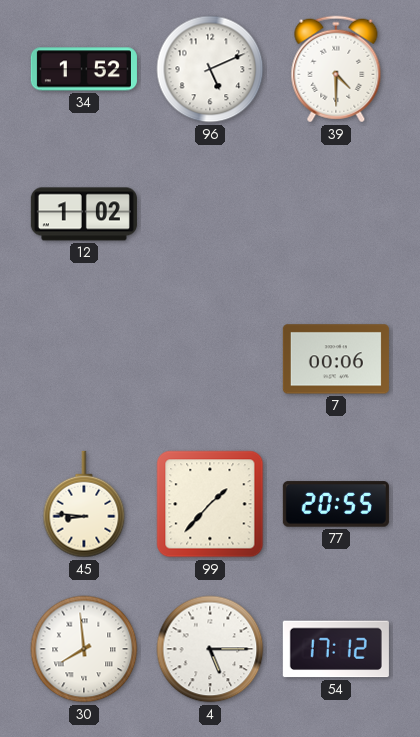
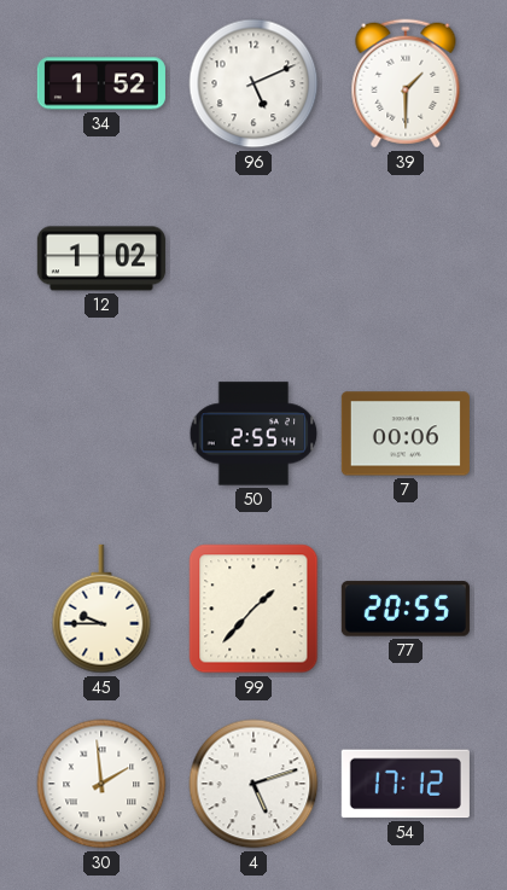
39: 4:30 -> 1:30 (406, 83)
50: none -> 2:55 (253, 434)
45: 8:46 -> 9:45 (101, 609)
30: 7:59 -> 1:59 (101, 784)
4: 5:15 -> 5:12 (253, 784)
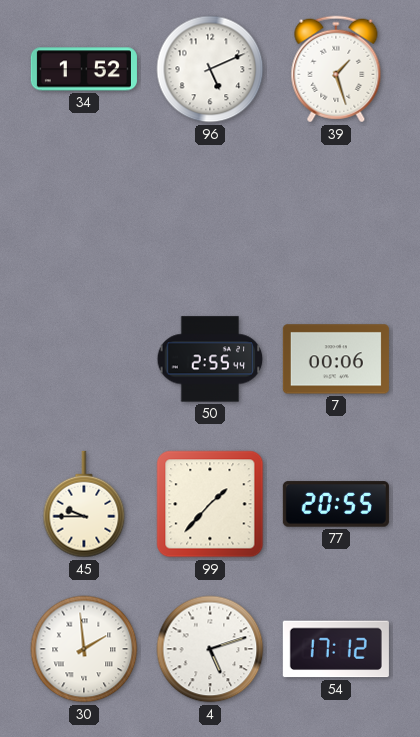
39: 1:30 -> 1:27 (336, 69)
12: 1:02 -> none (101, 258)
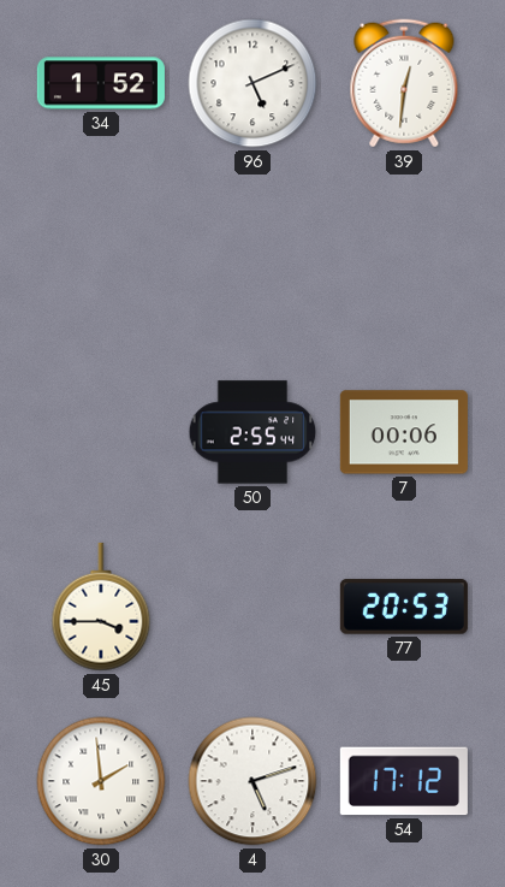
39: 1:27 -> 12:31 (404, 83)
45: 9:45 -> 3:45 (101, 607)
99: 1:37 -> none (210, 504)
77: 20:55 -> 20:53 (404, 607)
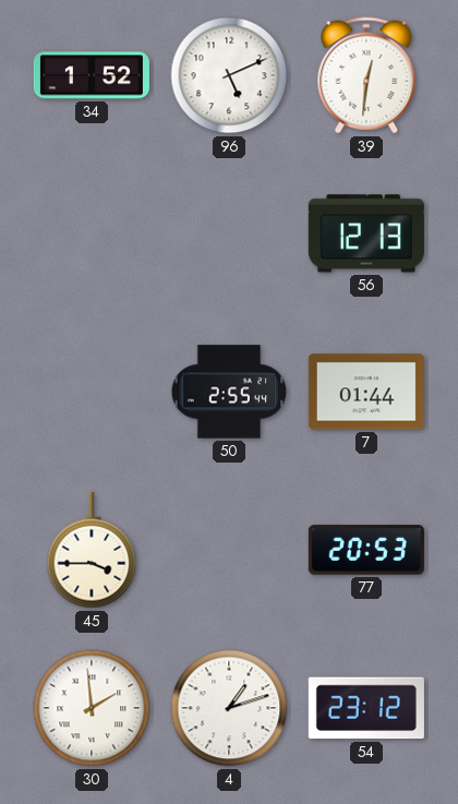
56: none -> 12:13 (366, 233)
7: 00:06 -> 01:44 (366, 392)
4: 5:12 -> 1:12 (229, 708)
54: 17:12 -> 23:12 (366, 708)
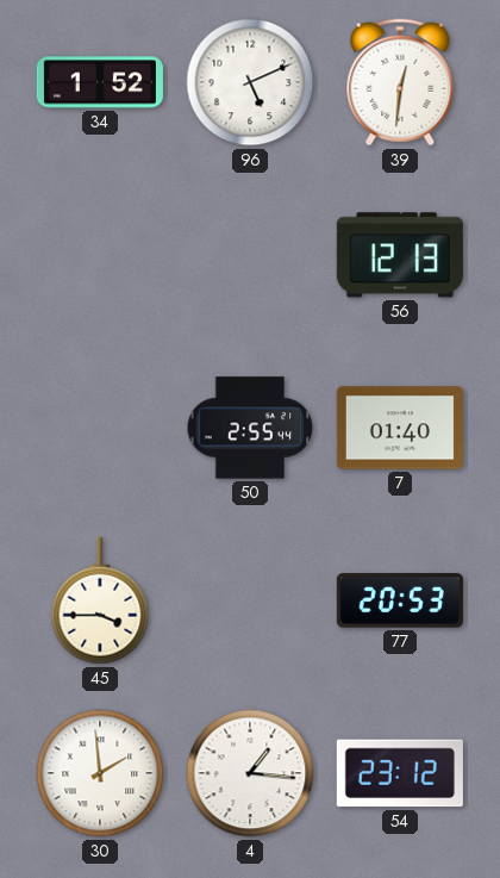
7: 01:44 -> 01:40 (400, 428)
4: 1:12 -> 1:16 (250, 773)
